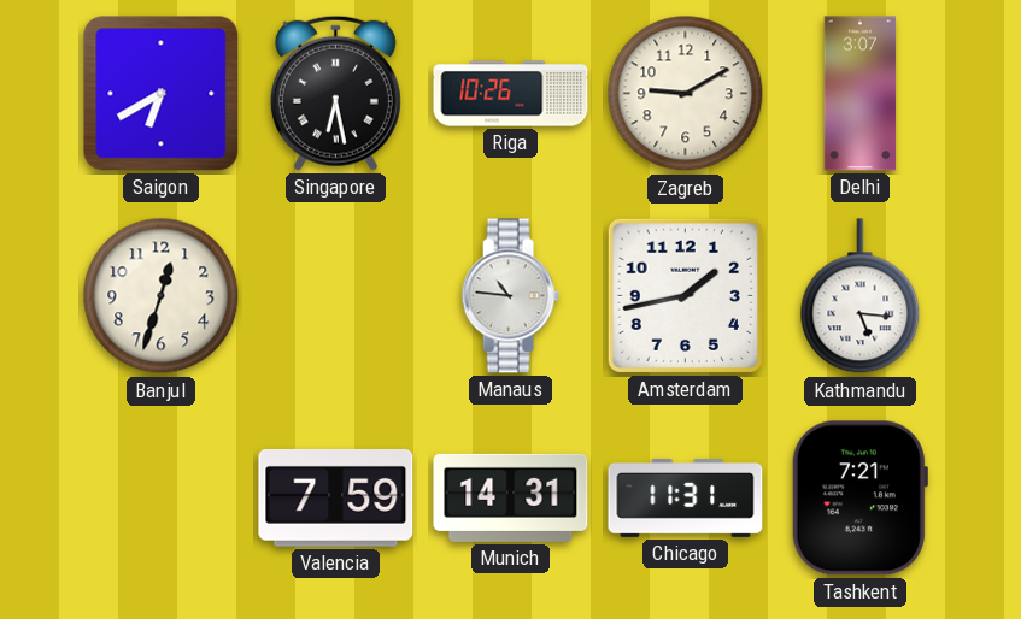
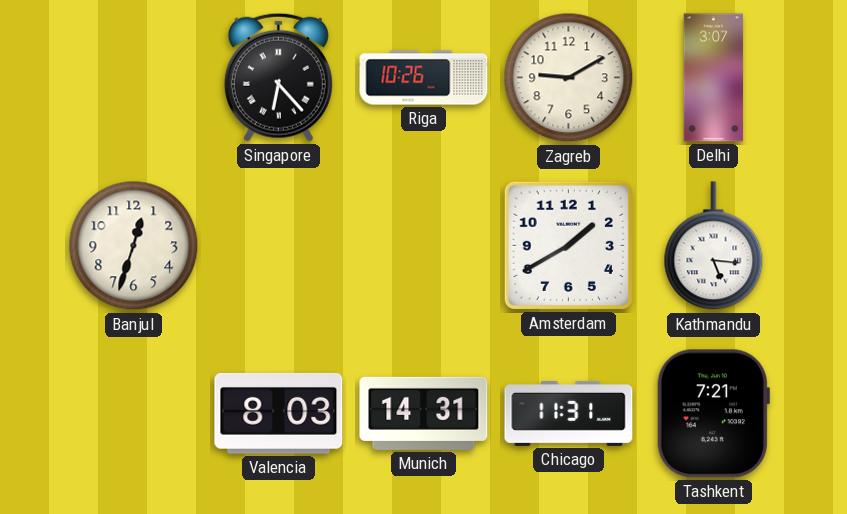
Saigon: 6:40 -> none (162, 94)
Singapore: 6:28 -> 6:23 (278, 77)
Manaus: 10:46 -> none (510, 296)
Amsterdam: 1:43 -> 1:40 (568, 245)
Valencia: 7:59 -> 8:03 (279, 413)
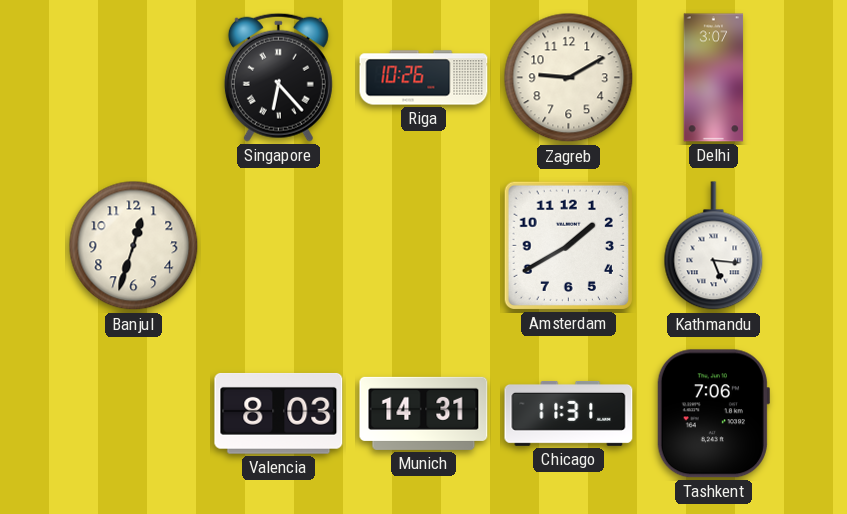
Tashkent: 7:21 -> 7:06 (713, 414)
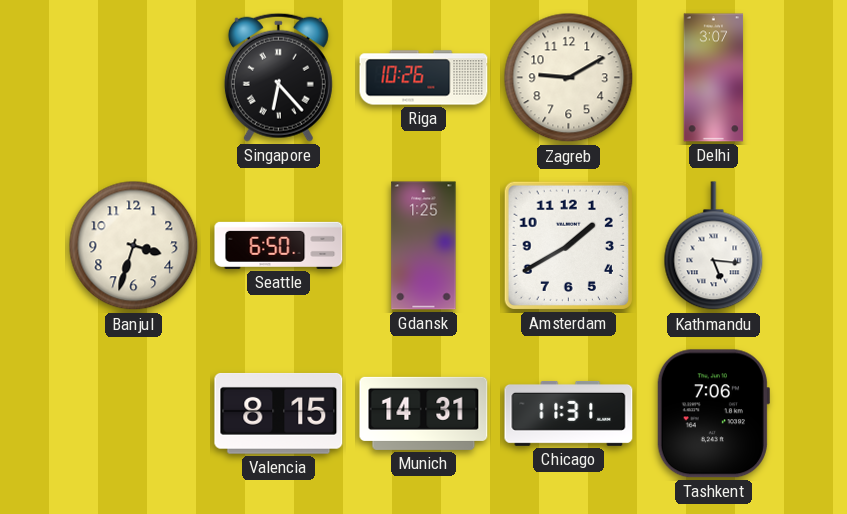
Banjul: 12:33 -> 3:33 (134, 246)
Seattle: none -> 6:50 (279, 245)
Gdansk: none -> 1:25 (424, 246)
Valencia: 8:03 -> 8:15 (279, 413)
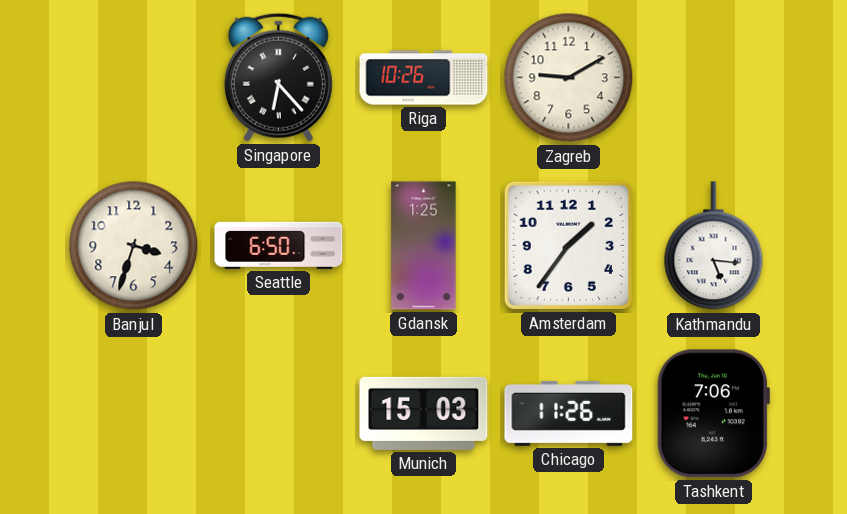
Delhi: 3:07 -> none (714, 78)
Amsterdam: 1:40 -> 1:36 (568, 245)
Valencia: 8:15 -> none (279, 413)
Munich: 14:31 -> 15:03 (424, 413)
Chicago: 11:31 -> 11:26 (569, 413)
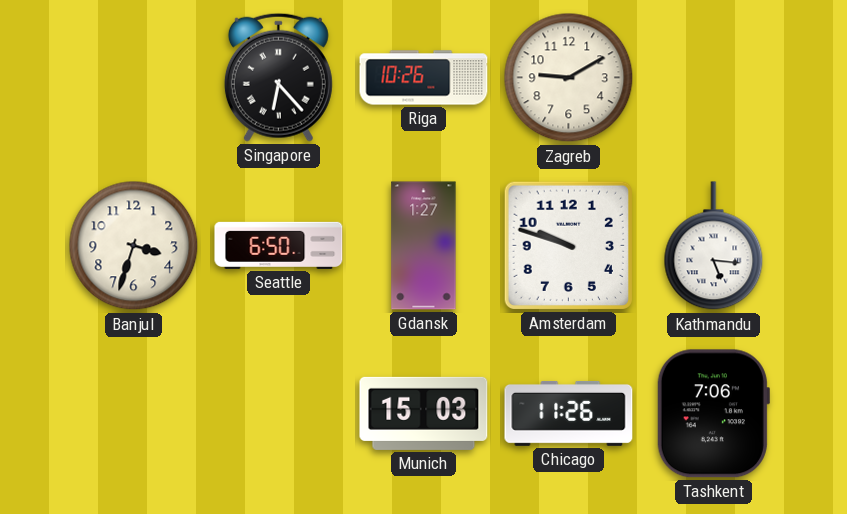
Gdansk: 1:25 -> 1:27 (424, 246)
Amsterdam: 1:36 -> 9:48 (568, 245)
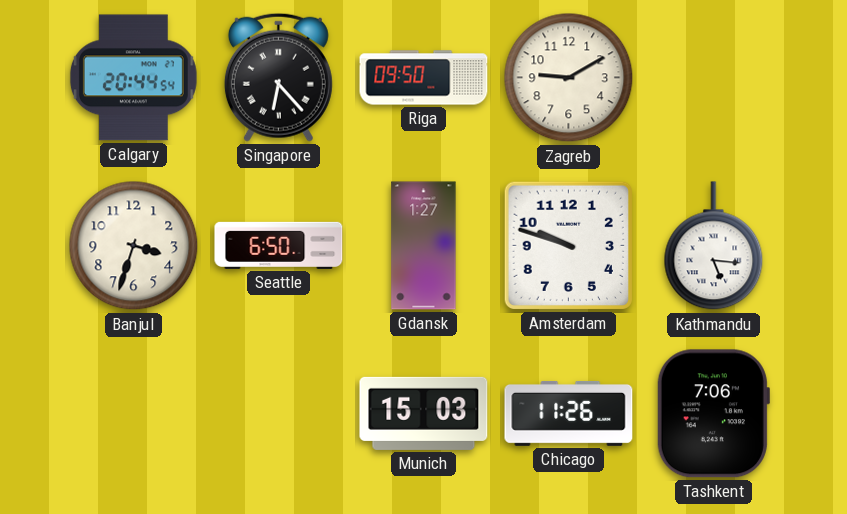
Calgary: none -> 20:44 (133, 78)
Riga: 10:26 -> 09:50 (424, 78)
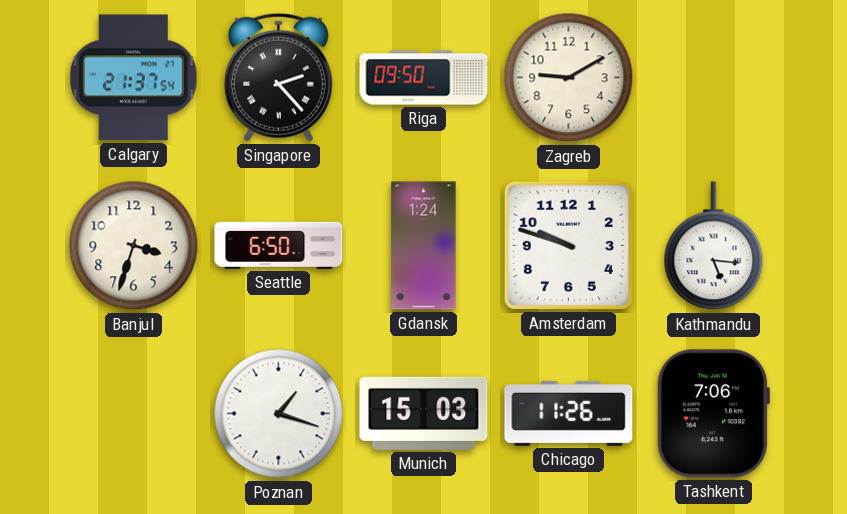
Calgary: 20:44 -> 21:37 (133, 78)
Singapore: 6:23 -> 2:23 (278, 77)
Gdansk: 1:27 -> 1:24 (424, 246)
Poznan: none -> 1:18 (279, 414)
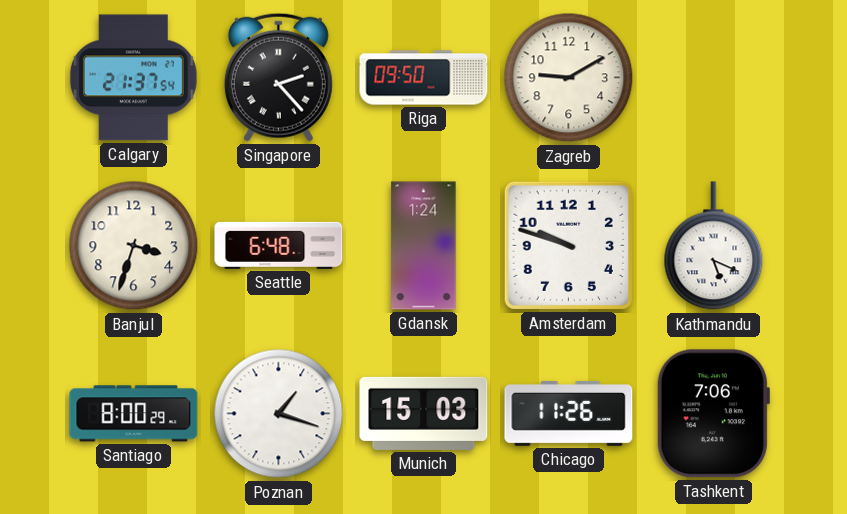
Seattle: 6:50 -> 6:48 (279, 245)
Kathmandu: 5:16 -> 5:19 (714, 246)
Santiago: none -> 8:00 (134, 414)
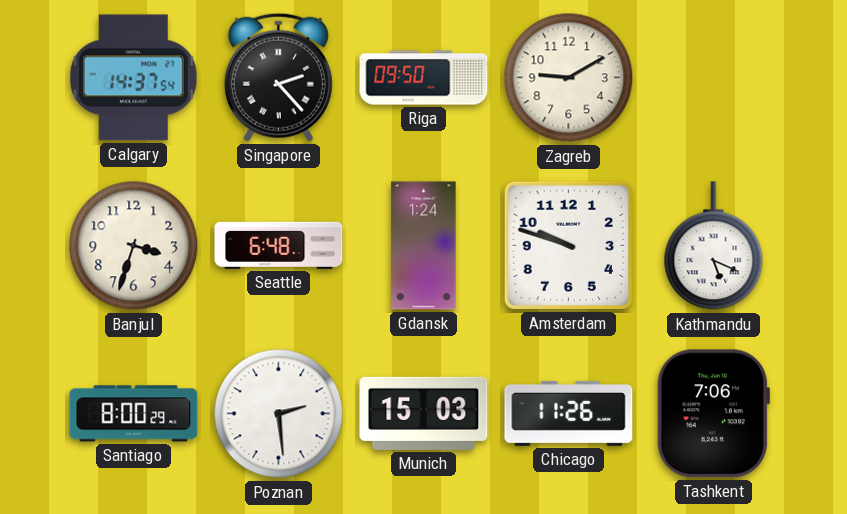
Calgary: 21:37 -> 14:37 (133, 78)
Poznan: 1:18 -> 2:29 (279, 414)
